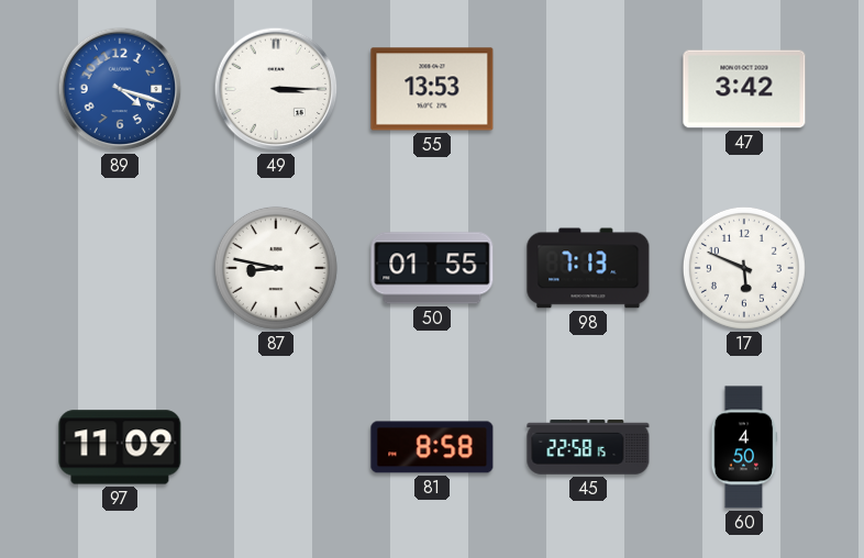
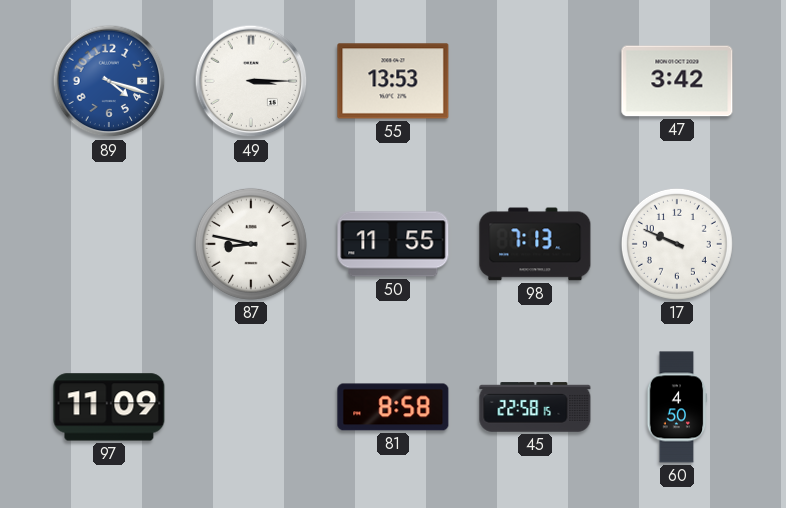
50: 01:55 -> 11:55 (393, 244)
17: 5:49 -> 9:49 (677, 244)
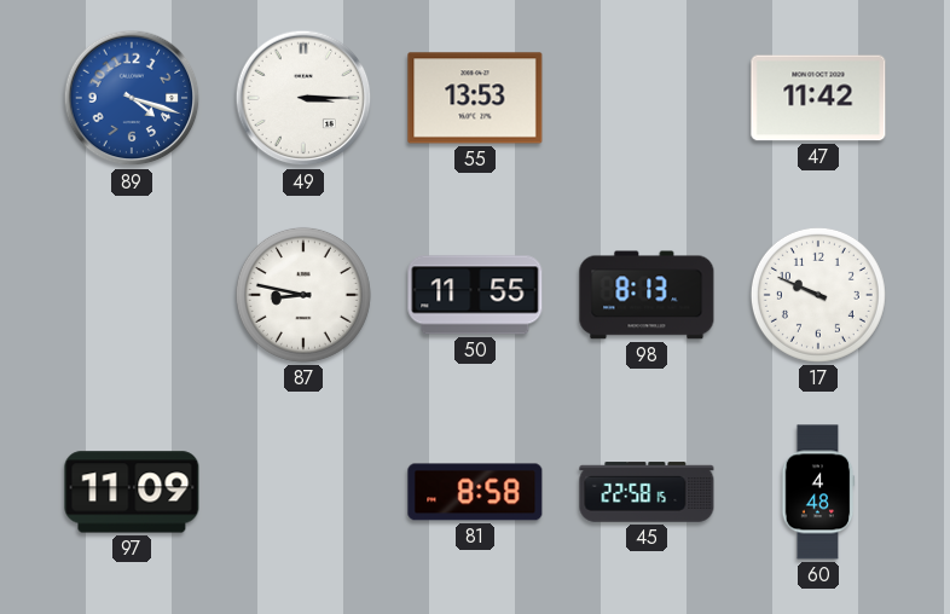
47: 3:42 -> 11:42 (818, 98)
98: 7:13 -> 8:13 (647, 295)
60: 4:50 -> 4:48 (818, 492)
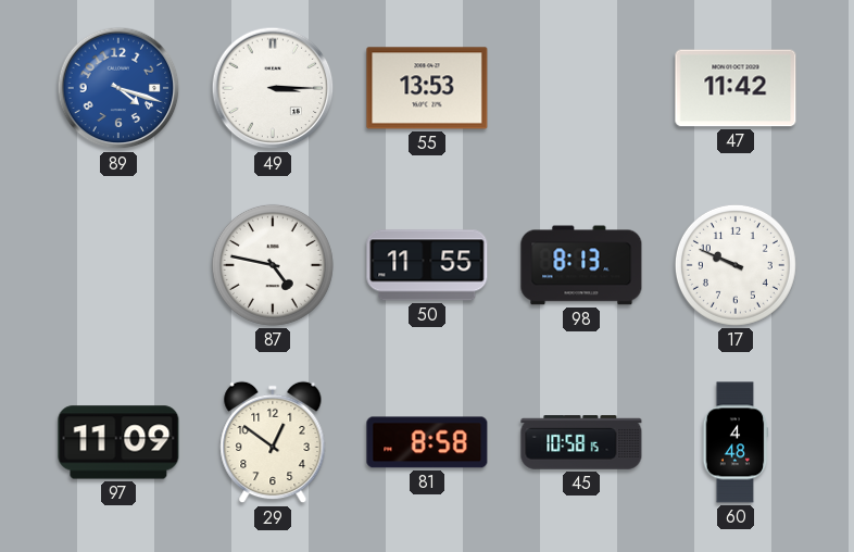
87: 8:47 -> 4:47 (273, 265)
29: none -> 12:51 (273, 442)
45: 22:58 -> 10:58 (581, 442)
